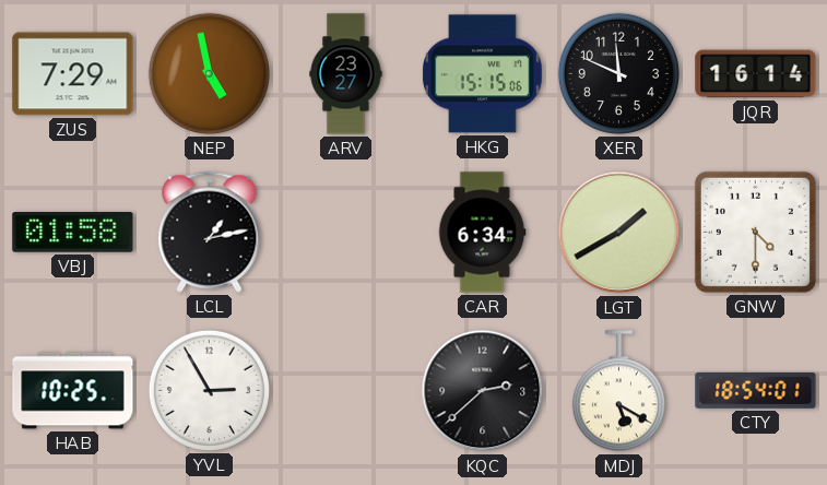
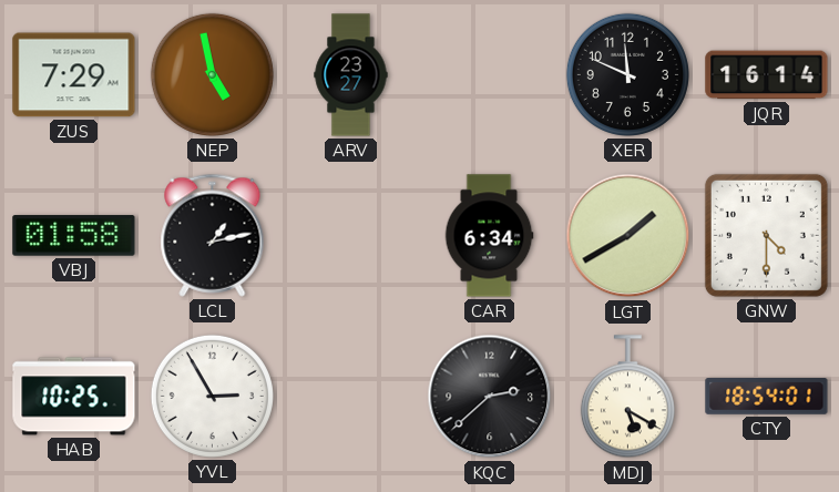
HKG: 15:15 -> none (482, 74)
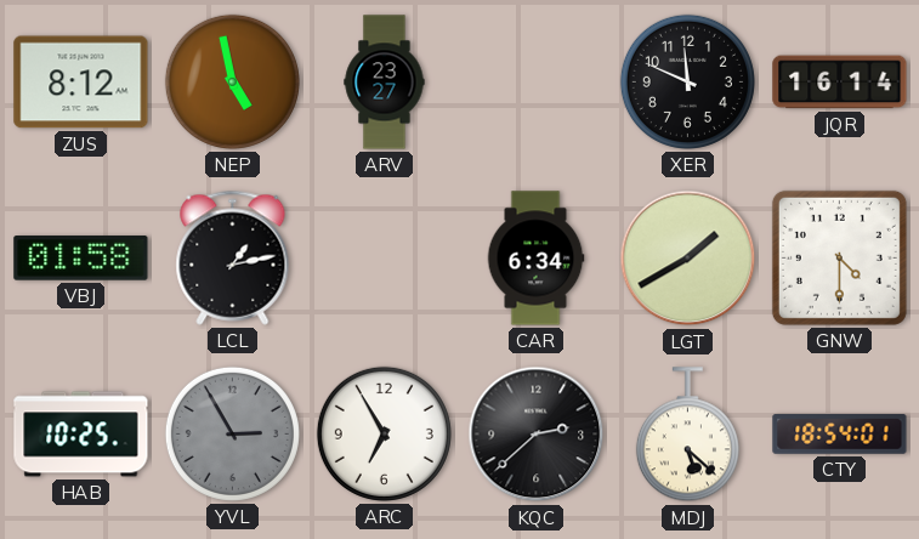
ZUS: 7:29 -> 8:12 (81, 83)
YVL dial: white -> grey (232, 433)
ARC: none -> 6:55 (384, 433)
MDJ: 5:20 -> 5:22 (687, 435)
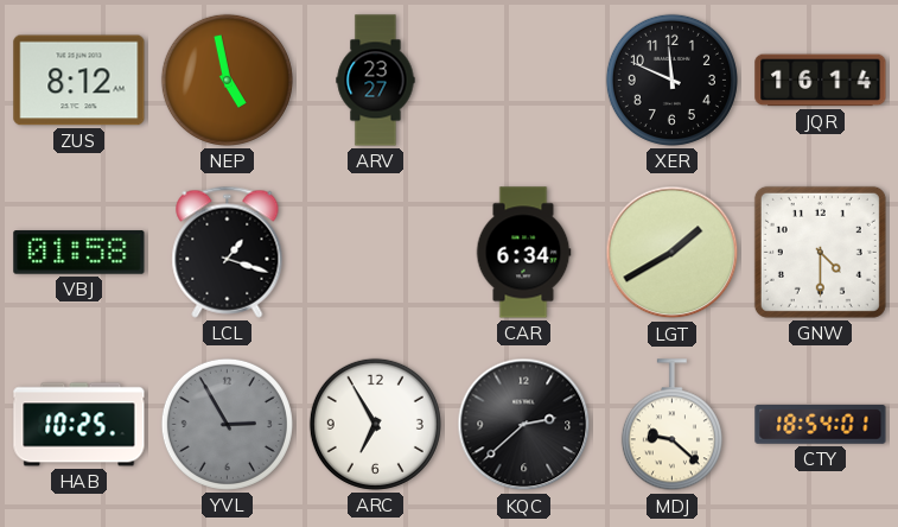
LCL: 1:13 -> 1:18 (228, 252)
MDJ: 5:22 -> 9:22 (671, 425)
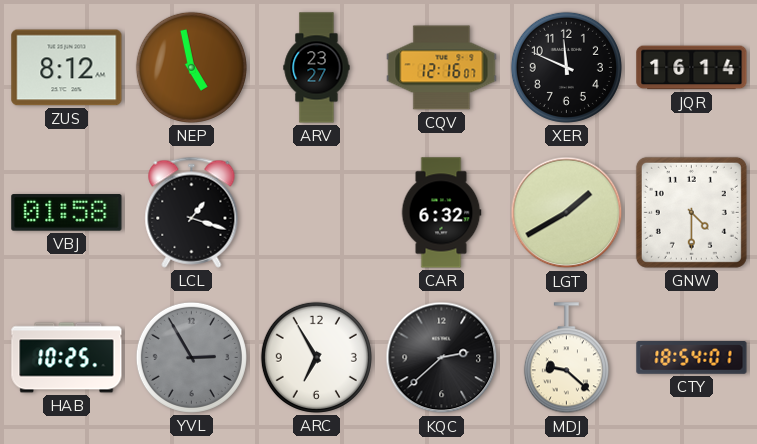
CQV: none -> 12:16 (442, 68)
CAR: 6:34 -> 6:32 (441, 213)
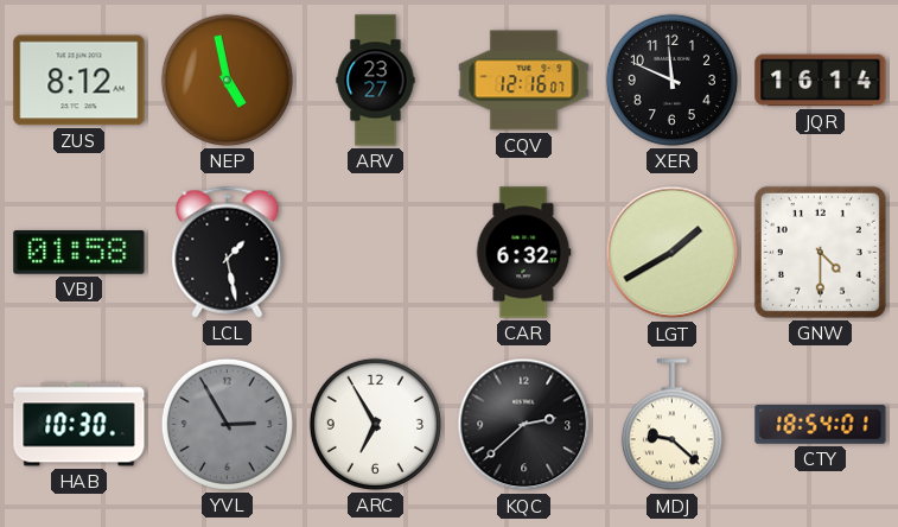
LCL: 1:18 -> 1:28 (228, 252)
HAB: 10:25 -> 10:30 (79, 425)
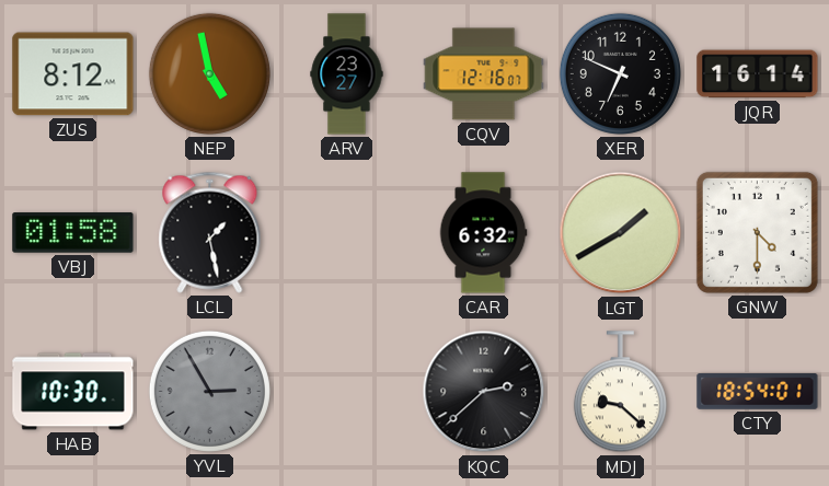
XER: 11:49 -> 6:49 (620, 73)
ARC: 6:55 -> none (375, 424)
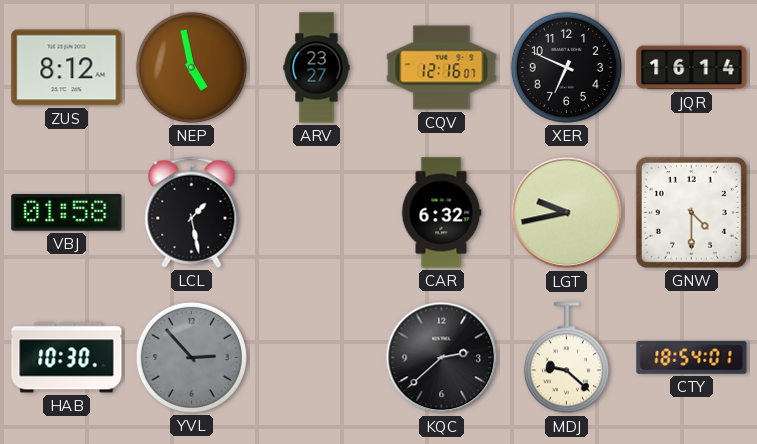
LGT: 1:40 -> 9:43 (567, 213)
YVL: 2:55 -> 2:53 (191, 357)
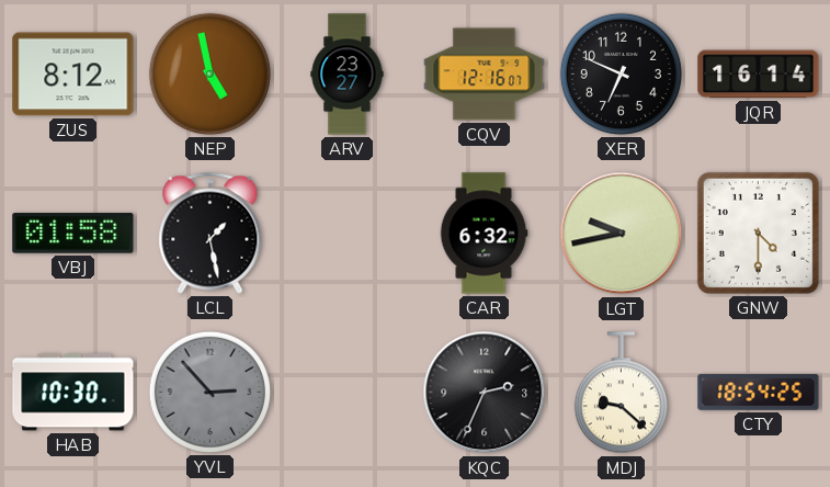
KQC: 2:38 -> 2:34 (485, 393)
CTY: 18:54:01 -> 18:54:25 (759, 393)
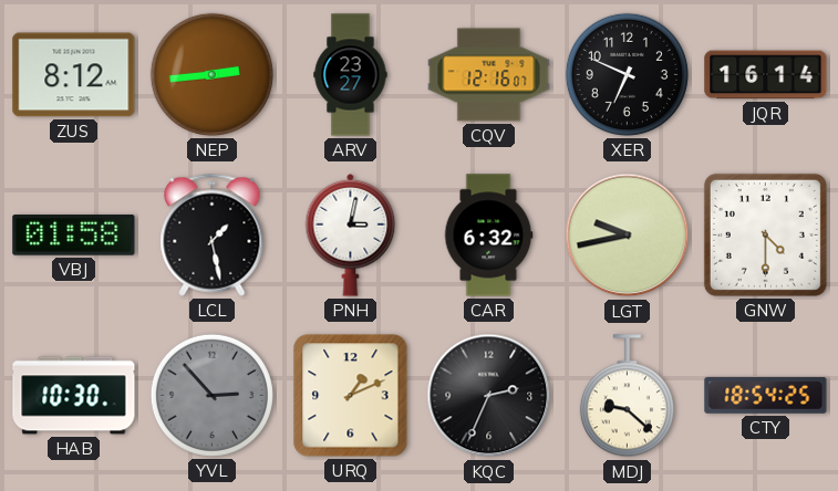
NEP: 4:58 -> 2:44 (211, 74)
PNH: none -> 3:02 (351, 234)
URQ: none -> 1:11 (351, 396)
